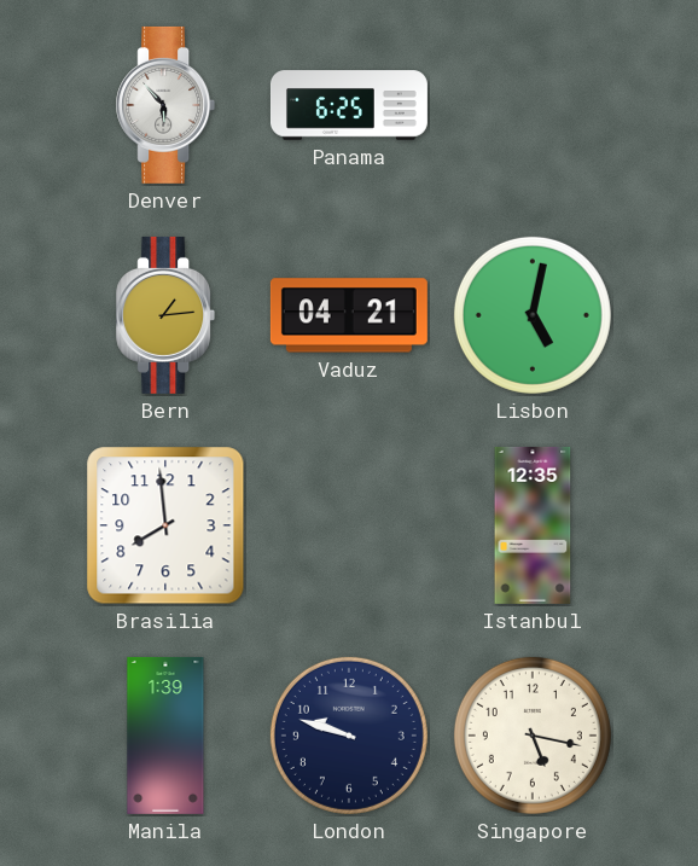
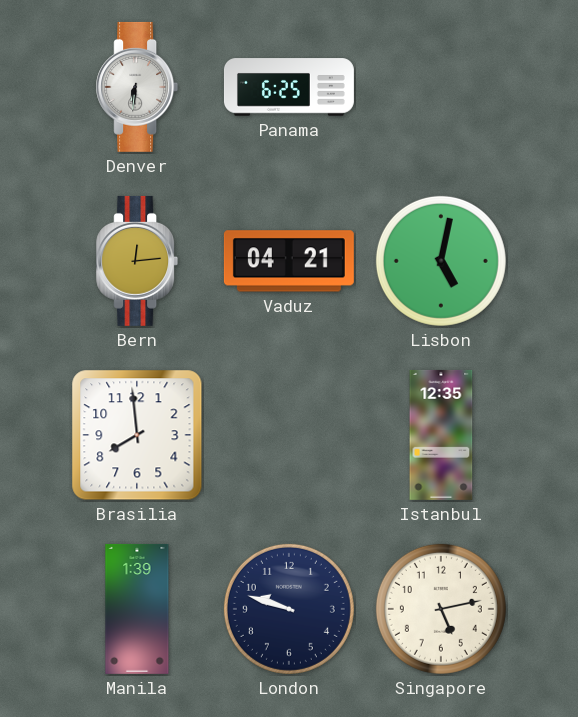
Denver: 5:53 -> 6:31 (137, 87)
Bern: 1:14 -> 12:14 (137, 261)
Singapore: 5:17 -> 5:13 (441, 609)
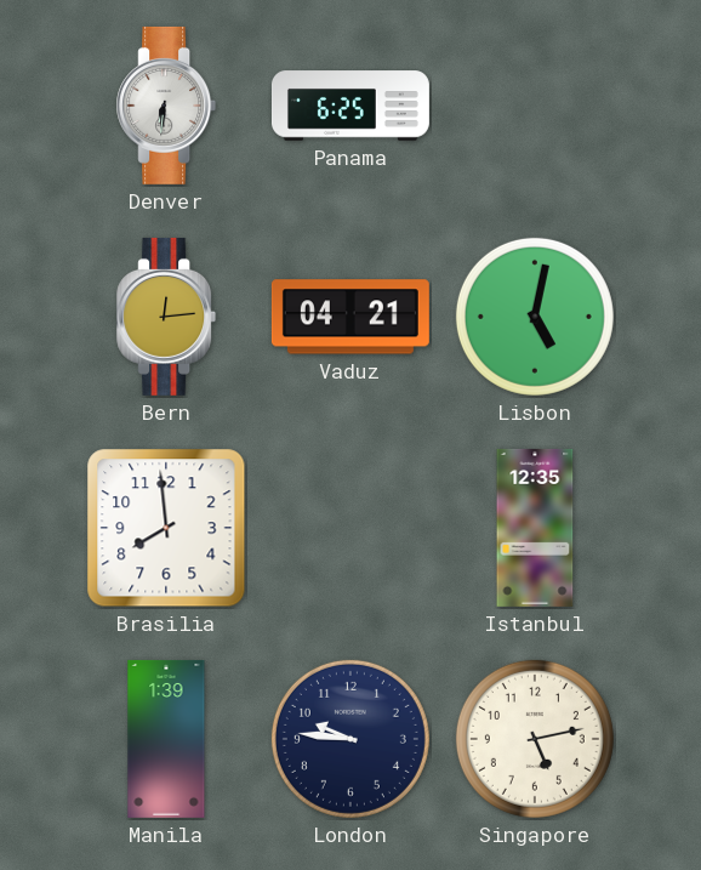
London: 9:48 -> 9:46 (350, 739)
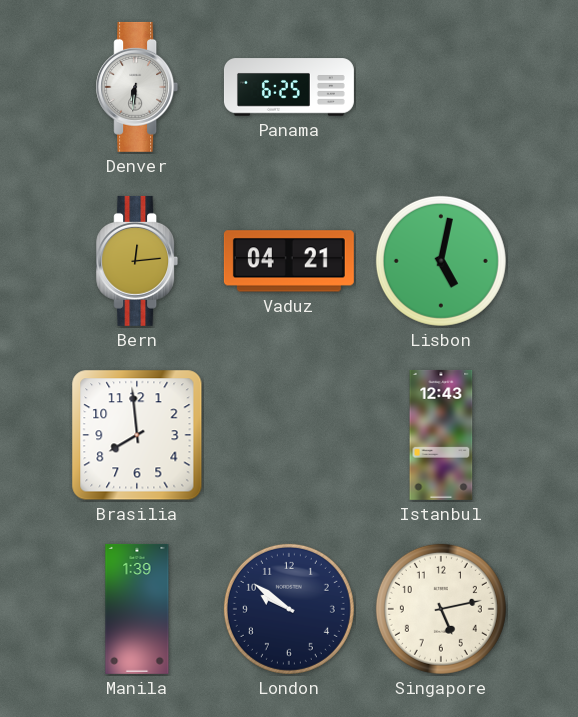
Istanbul: 12:35 -> 12:43 (441, 435)
London: 9:46 -> 9:51 (289, 609)
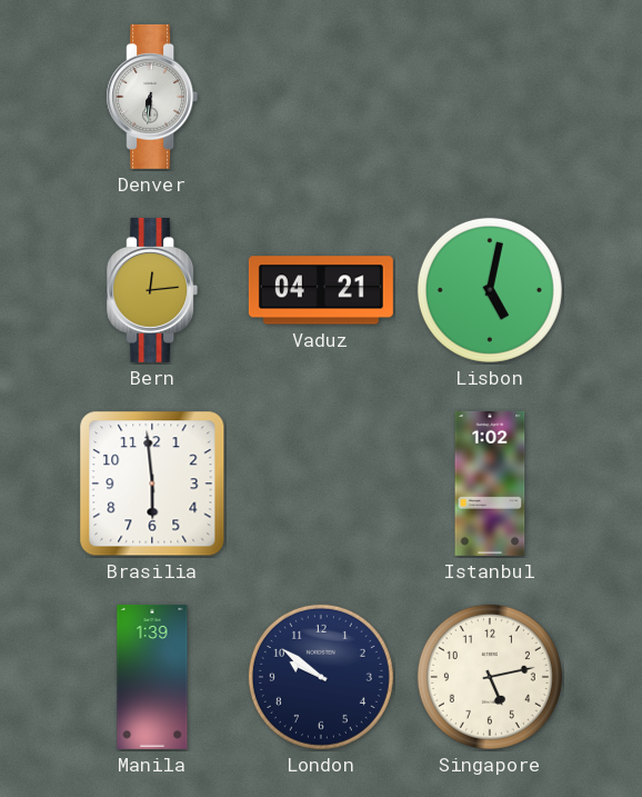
Panama: 6:25 -> none (289, 87)
Brasilia: 7:59 -> 5:59 (152, 484)
Istanbul: 12:43 -> 1:02 (490, 484)
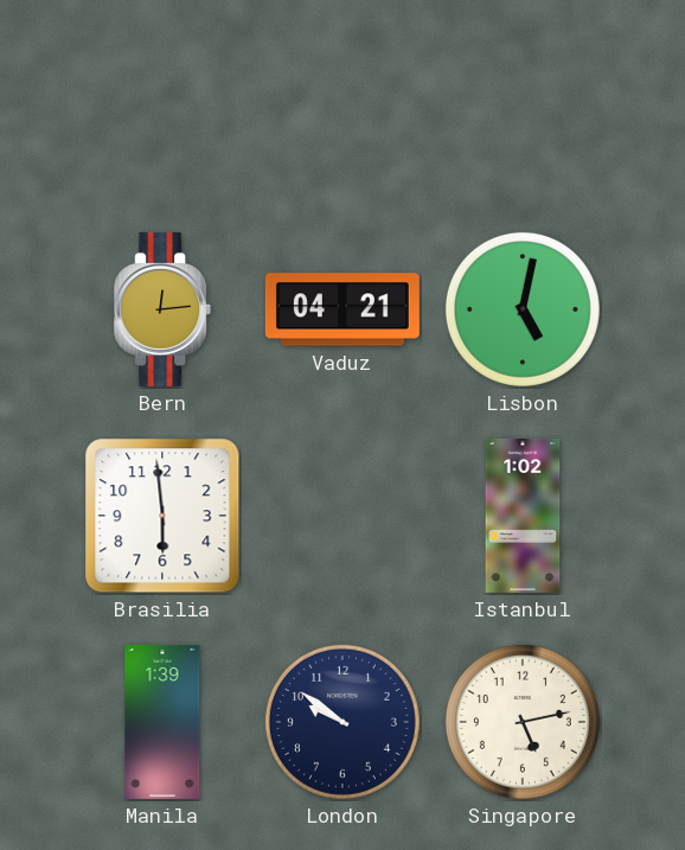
Denver: 6:31 -> none (152, 97)
